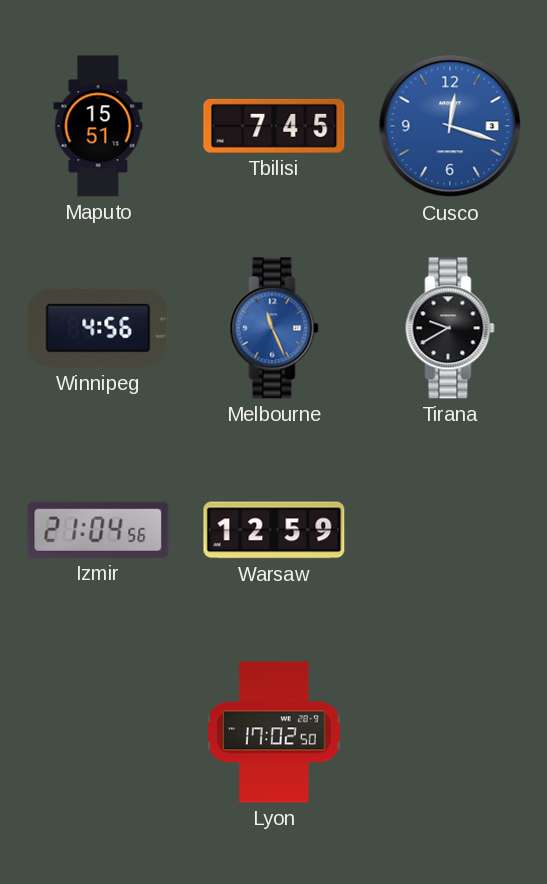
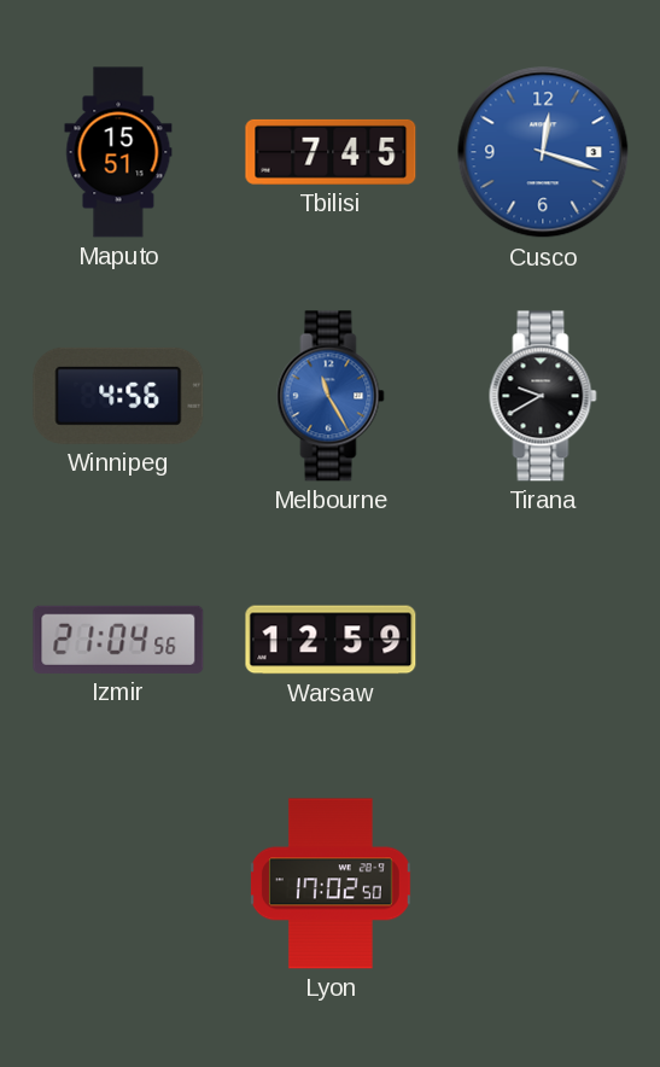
Melbourne: 11:26 -> 11:25 (331, 396)
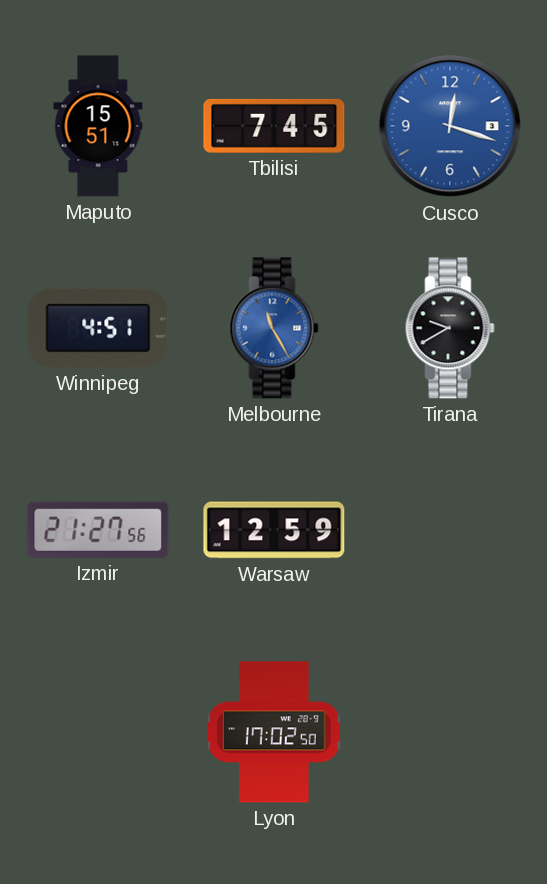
Winnipeg: 4:56 -> 4:51 (98, 328)
Izmir: 21:04 -> 21:27 (98, 530)
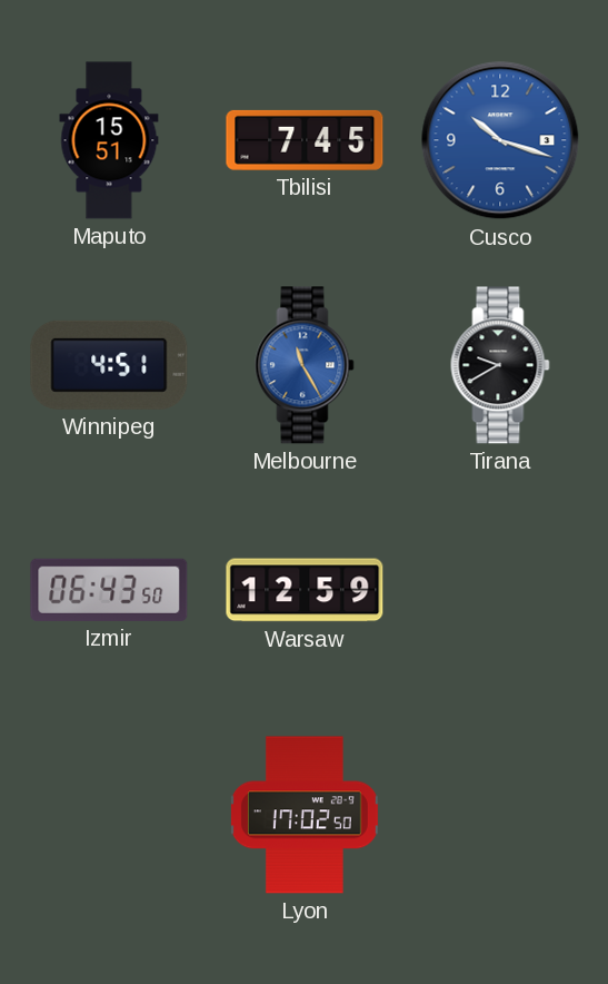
Cusco: 12:18 -> 10:18 (500, 140)
Izmir: 21:27 -> 06:43 (109, 590)
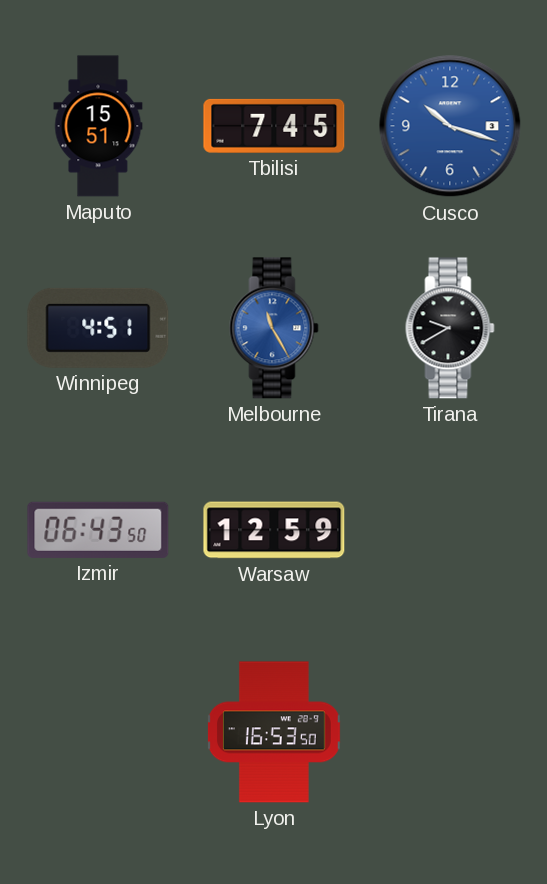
Lyon: 17:02 -> 16:53 (274, 732)
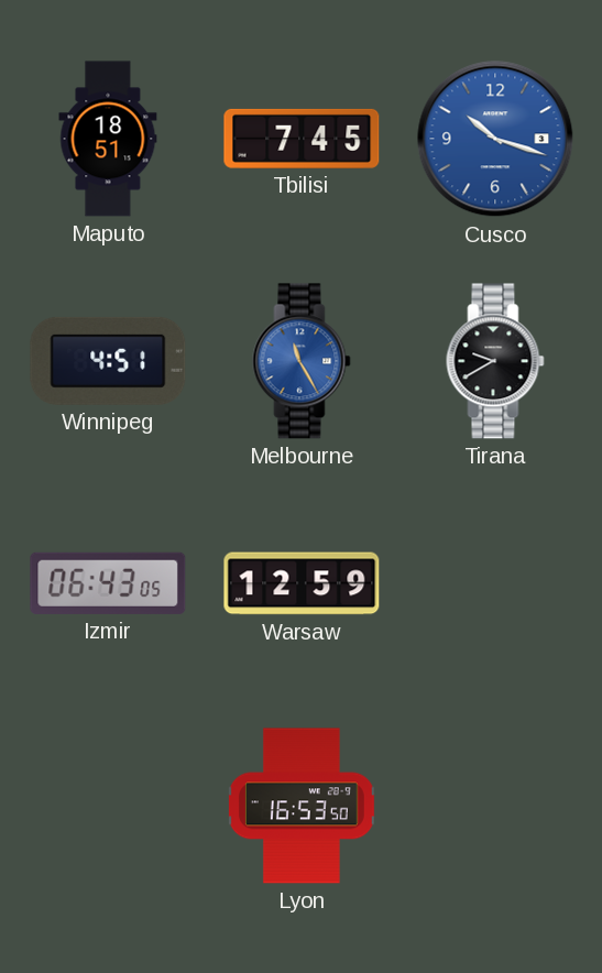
Maputo: 15:51 -> 18:51 (108, 139)
Izmir: 06:43:50 -> 06:43:05 (108, 583)
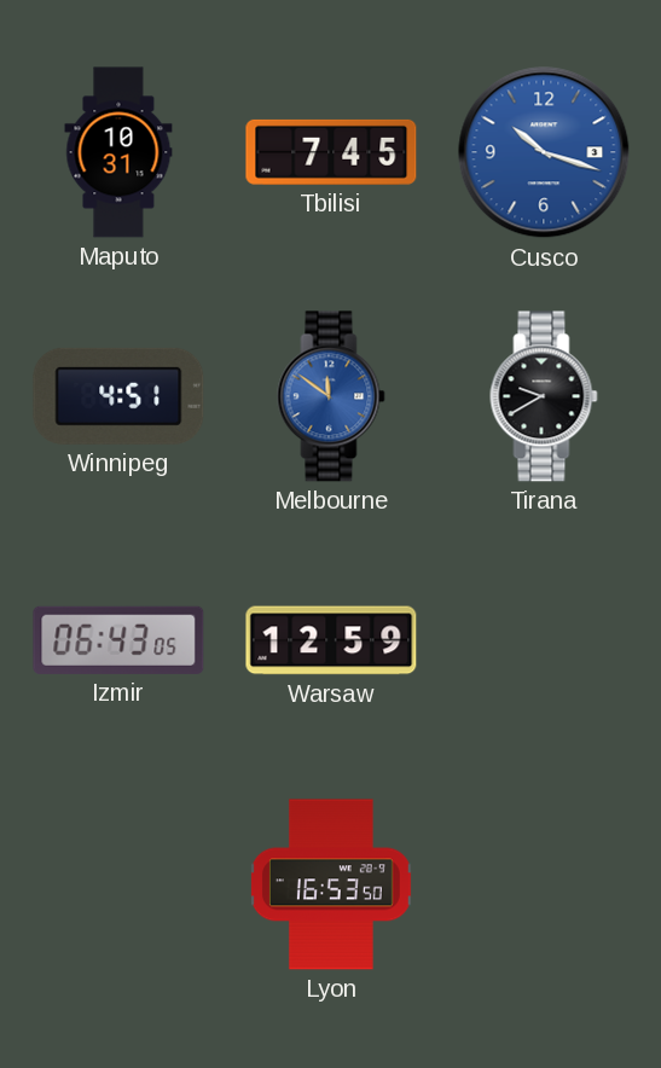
Maputo: 18:51 -> 10:31 (118, 152)
Melbourne: 11:25 -> 11:51 (331, 396)
